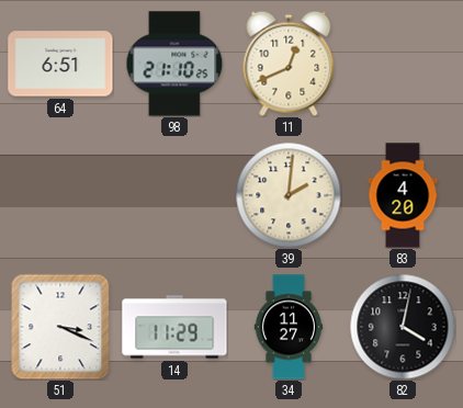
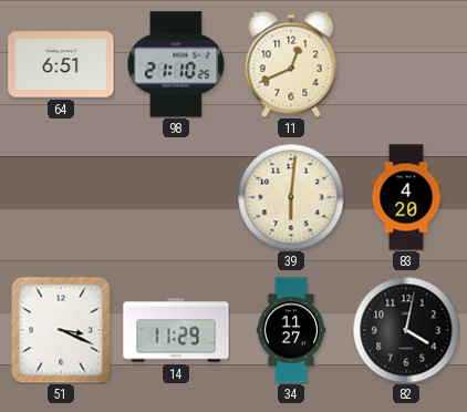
39: 2:01 -> 6:01 (291, 197)
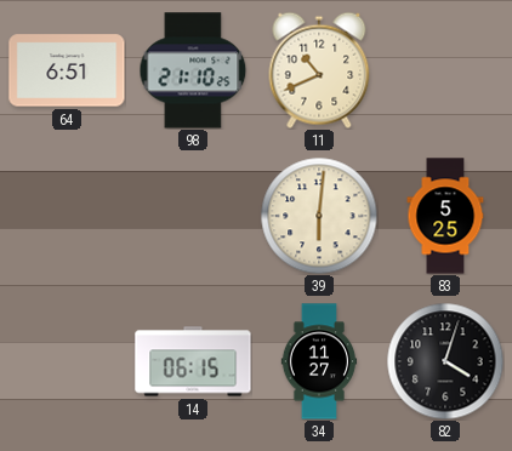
11: 12:41 -> 10:41 (319, 70)
83: 4:20 -> 5:25 (445, 216)
51: 3:19 -> none (61, 330)
14: 11:29 -> 06:15 (193, 361)
82: 4:02 -> 4:03 (445, 361)
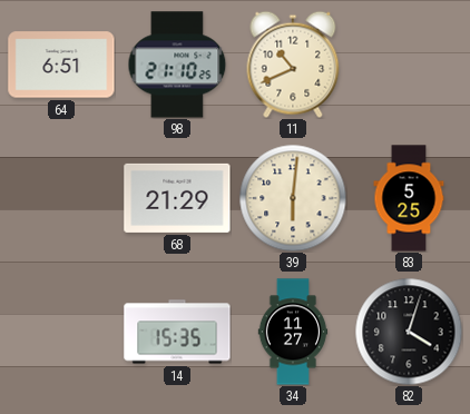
68: none -> 21:29 (177, 198)
14: 06:15 -> 15:35 (177, 332)
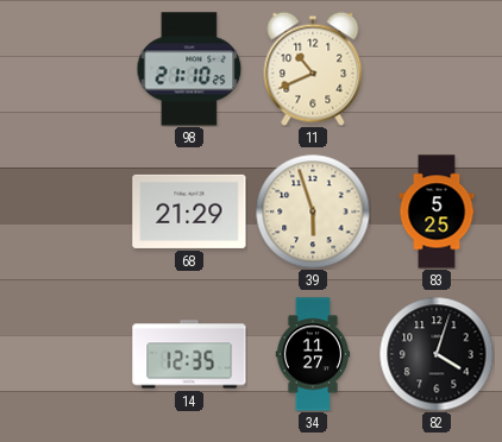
64: 6:51 -> none (61, 65)
39: 6:01 -> 5:57 (313, 211)
14: 15:35 -> 12:35 (189, 354)
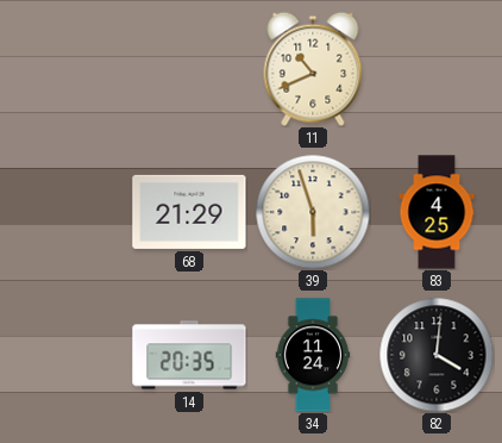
98: 21:10 -> none (189, 69)
83: 5:25 -> 4:25 (437, 212)
14: 12:35 -> 20:35 (189, 355)
34: 11:27 -> 11:24 (313, 355)
82: 4:03 -> 4:01 (437, 355)
